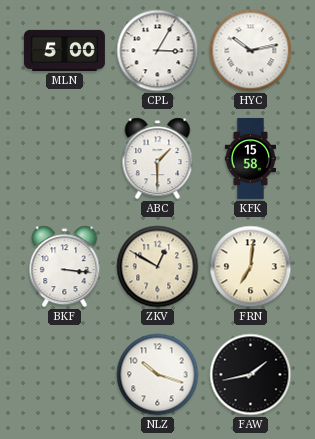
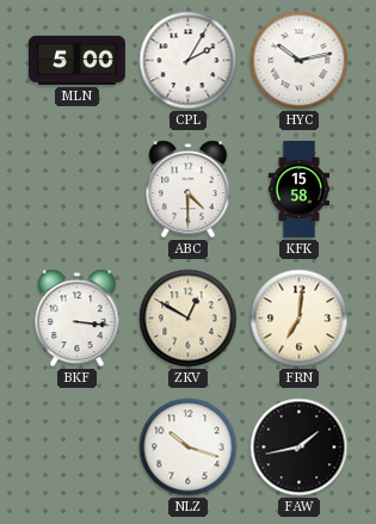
CPL: 3:05 -> 2:05 (189, 61)
ABC: 1:30 -> 4:30 (189, 190)
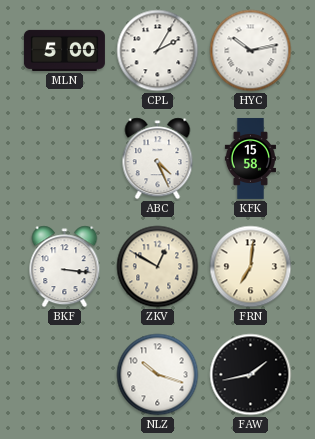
ABC: 4:30 -> 4:26 (158, 159)
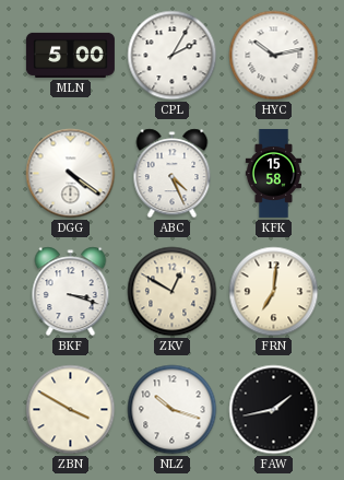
DGG: none -> 4:21 (71, 174)
BKF: 3:16 -> 3:18 (71, 292)
ZBN: none -> 3:50 (71, 410)
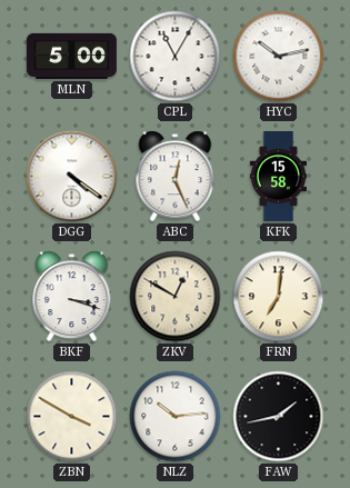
CPL: 2:05 -> 11:05 (176, 57)
ABC: 4:26 -> 12:26 (176, 177)
NLZ: 10:18 -> 10:14 (176, 417)
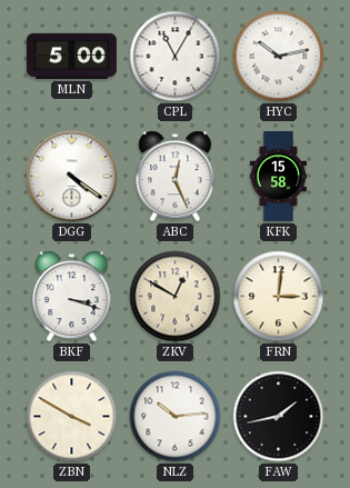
FRN: 7:01 -> 3:01 (279, 297)
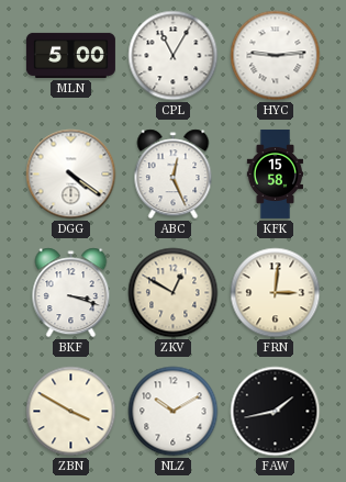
HYC: 10:13 -> 9:14 (276, 56)
NLZ: 10:14 -> 10:10 (174, 412)
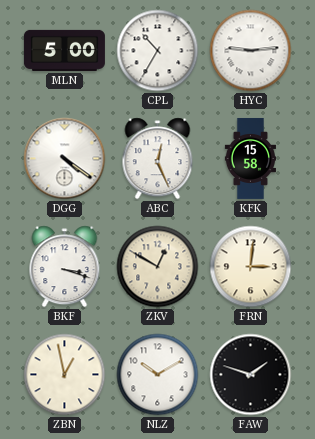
CPL: 11:05 -> 10:35 (158, 51)
ZBN: 3:50 -> 12:58 (65, 375)
FAW: 1:43 -> 1:48 (251, 375)
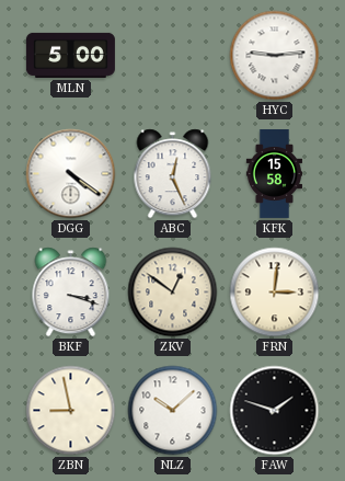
CPL: 10:35 -> none (158, 51)
ZKV: 12:50 -> 12:51 (173, 293)
ZBN: 12:58 -> 8:58 (71, 411)
NLZ: 10:10 -> 10:08 (173, 411)
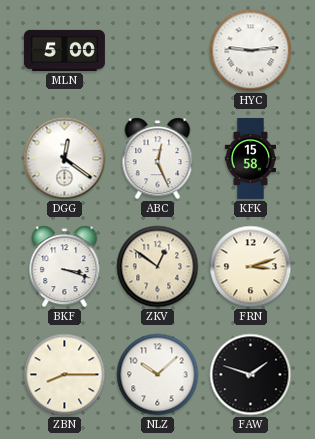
DGG: 4:21 -> 12:21 (65, 159)
FRN: 3:01 -> 3:12 (251, 267)
ZBN: 8:58 -> 8:15 (65, 375)
